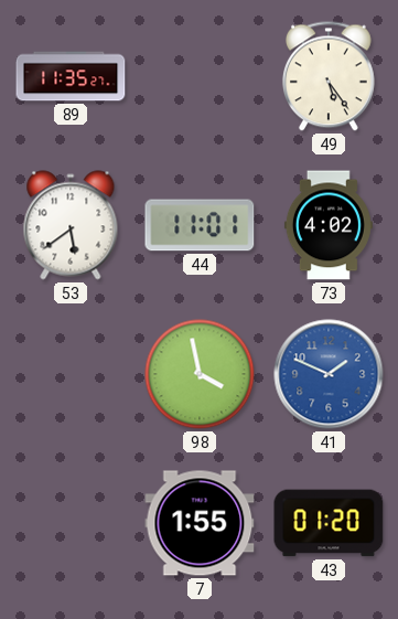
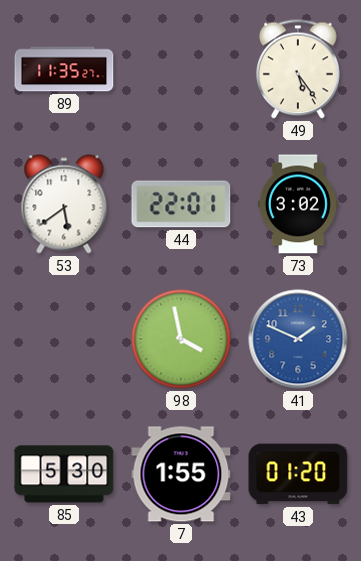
44: 11:01 -> 22:01 (181, 204)
73: 4:02 -> 3:02 (298, 204)
85: none -> 5:30 (64, 474)
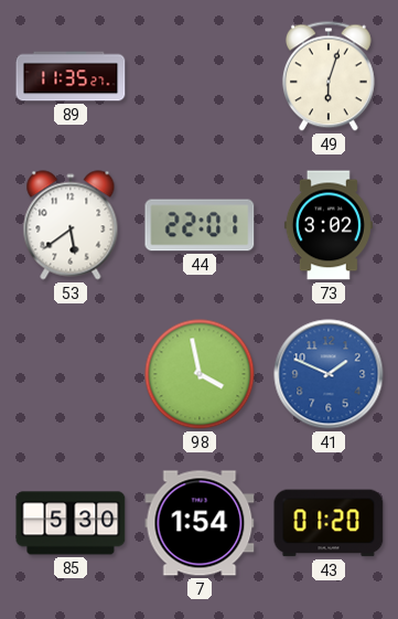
49: 5:24 -> 6:03 (329, 76)
7: 1:55 -> 1:54 (200, 523)
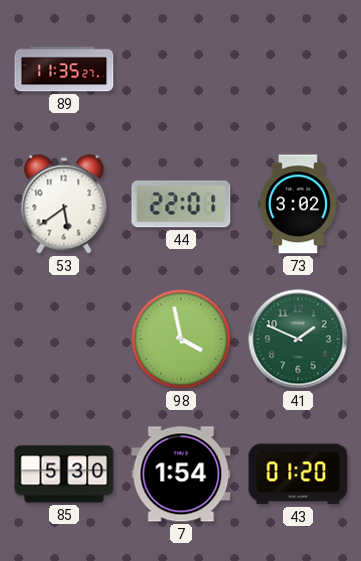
49: 6:03 -> none (329, 76)
41 dial: blue -> green (298, 339)
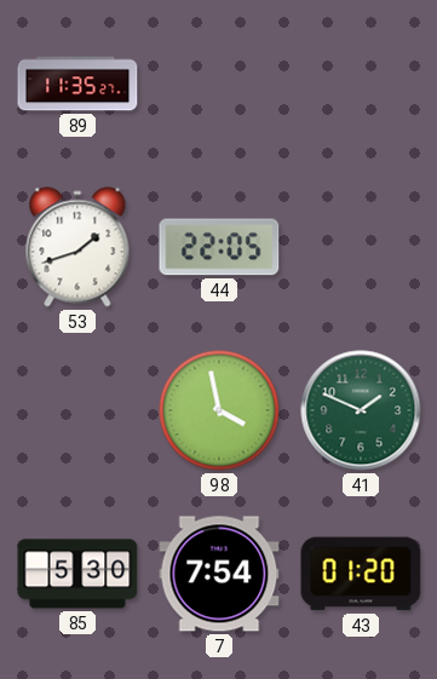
53: 5:39 -> 1:42 (77, 247)
44: 22:01 -> 22:05 (219, 247)
73: 3:02 -> none (298, 204)
7: 1:54 -> 7:54 (219, 574)
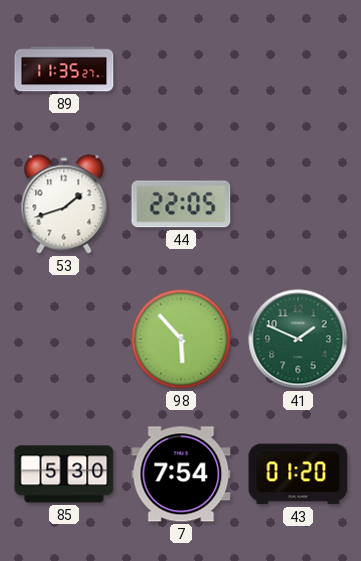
98: 3:58 -> 5:53 (181, 339)
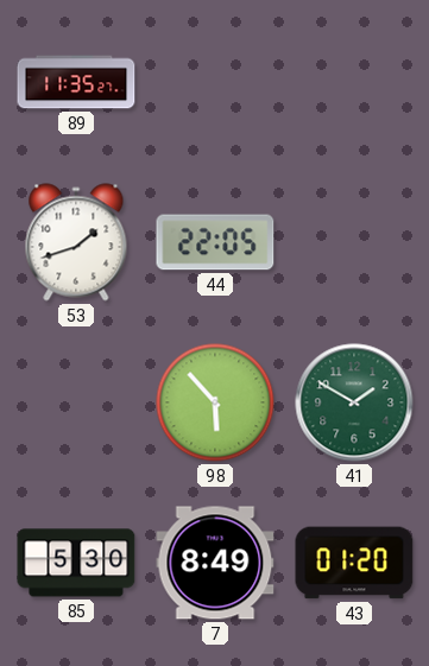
41: 1:49 -> 1:50 (354, 402)
7: 7:54 -> 8:49 (215, 563)
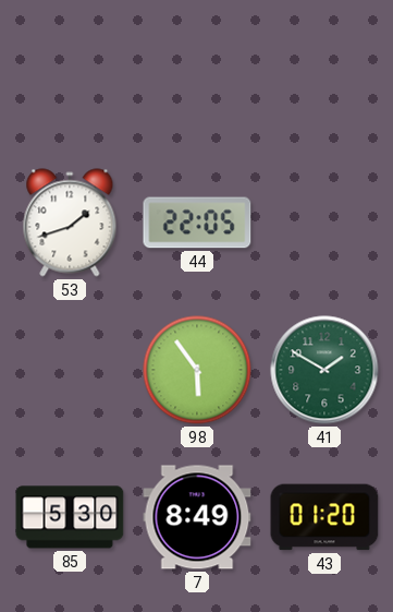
89: 11:35 -> none (76, 82)
98: 5:53 -> 5:54 (197, 370)
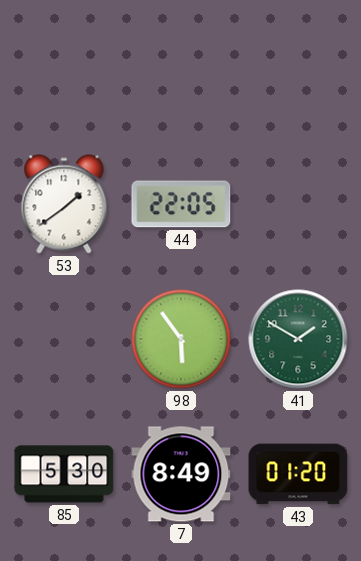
53: 1:42 -> 1:39 (64, 204)
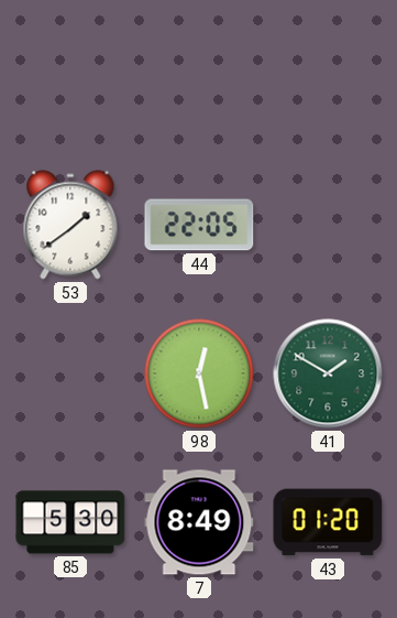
98: 5:54 -> 12:28 (199, 373)
